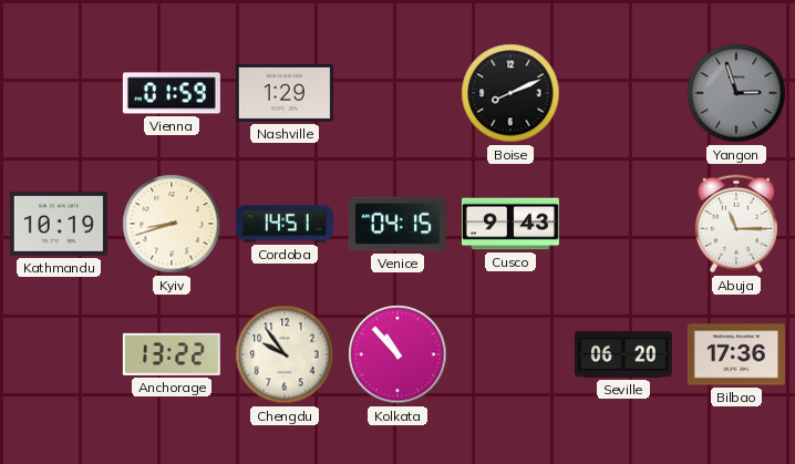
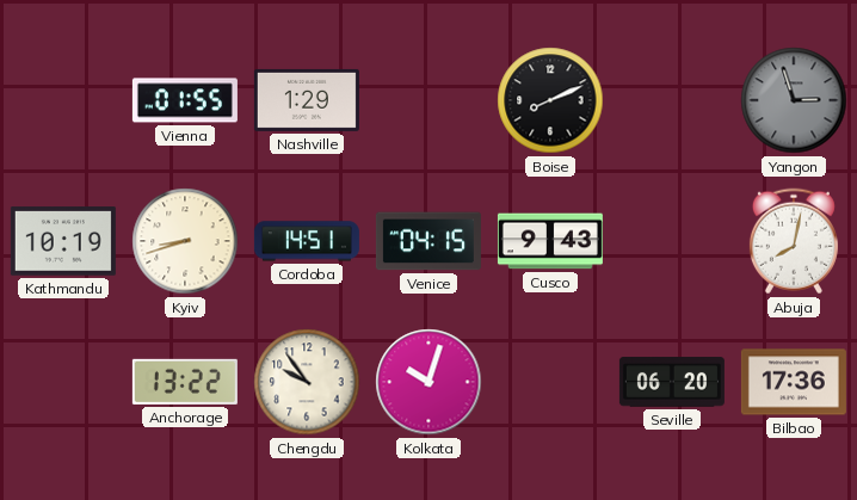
Vienna: 01:59 -> 01:55 (185, 100)
Abuja: 11:15 -> 8:02 (794, 241)
Kolkata: 10:53 -> 10:03 (428, 382)
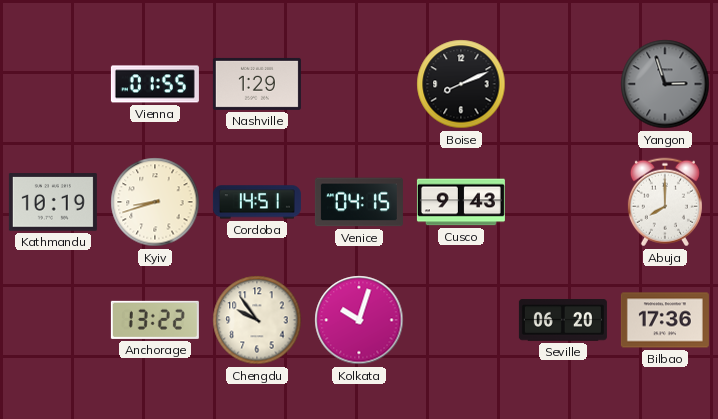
Abuja: 8:02 -> 8:00 (665, 202)
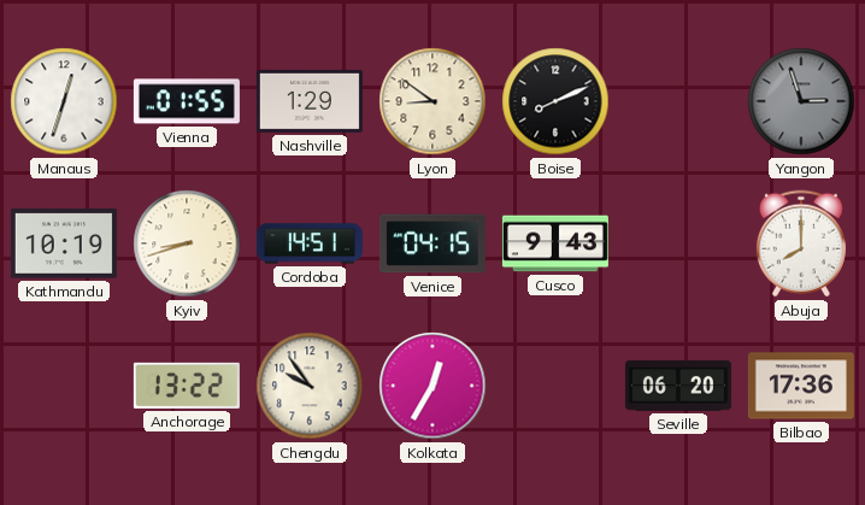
Manaus: none -> 12:33 (64, 101)
Lyon: none -> 8:51 (432, 101)
Kolkata: 10:03 -> 12:35 (432, 386)
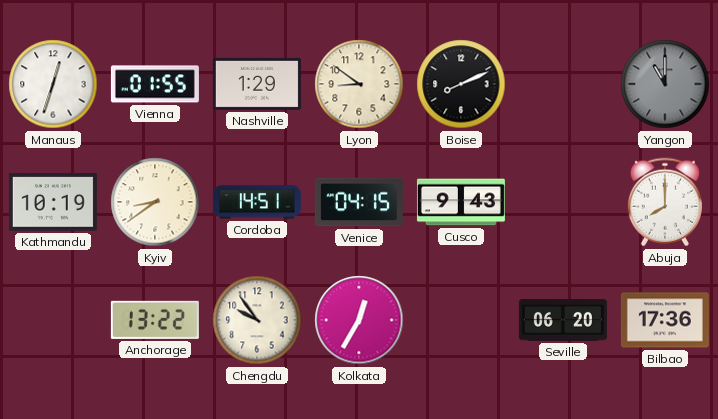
Yangon: 2:57 -> 11:00 (665, 84)
Kyiv: 8:42 -> 8:39 (155, 202)
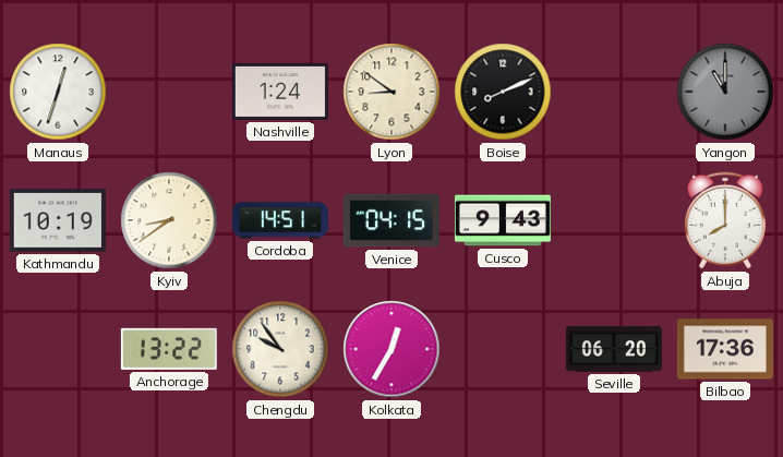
Vienna: 01:55 -> none (155, 84)
Nashville: 1:29 -> 1:24 (280, 92)
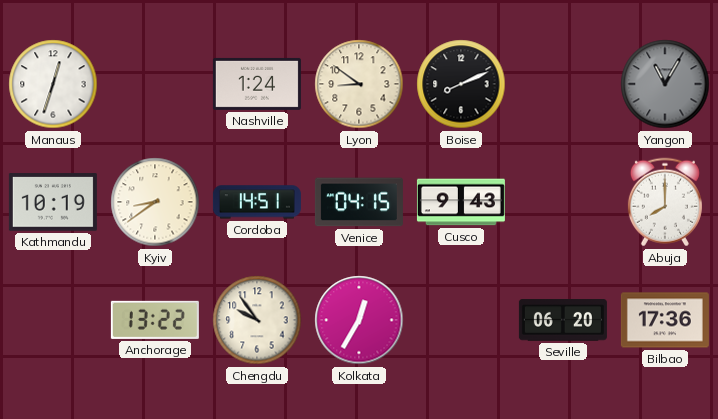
Yangon: 11:00 -> 11:05 (665, 84)
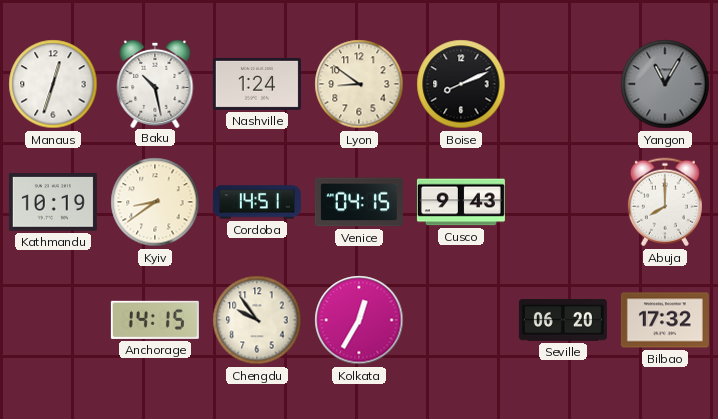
Baku: none -> 10:28 (155, 83)
Anchorage: 13:22 -> 14:15 (155, 320)
Bilbao: 17:36 -> 17:32 (665, 320)
